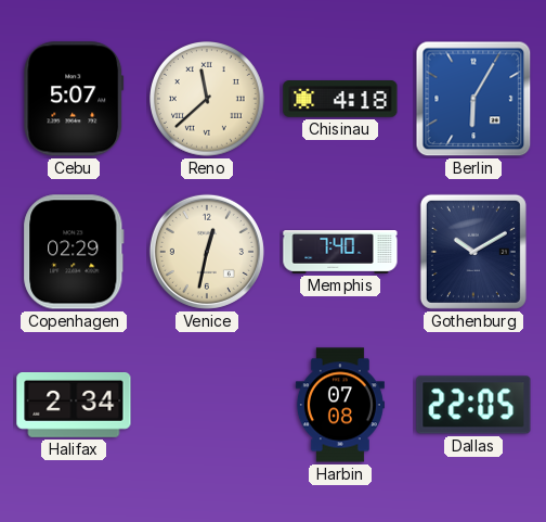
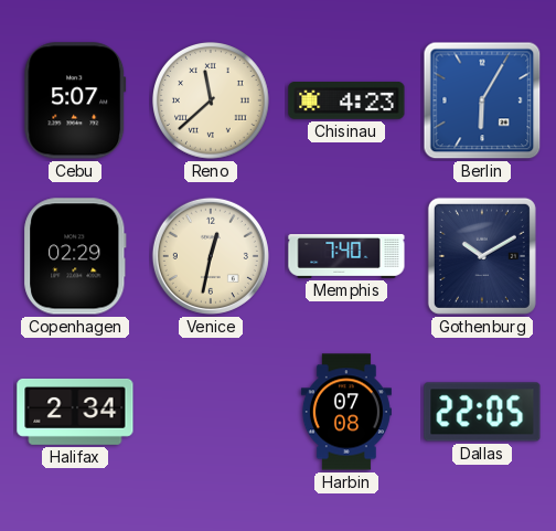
Chisinau: 4:18 -> 4:23 (346, 100)
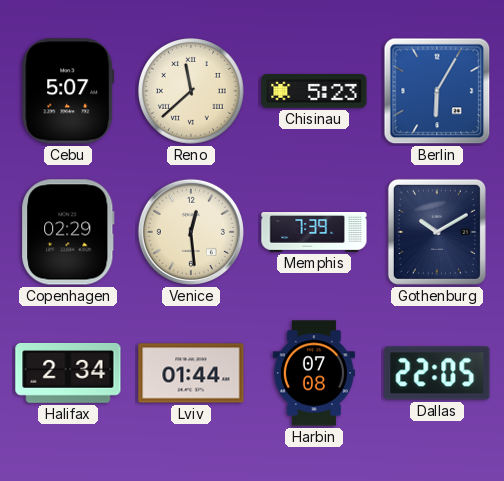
Chisinau: 4:23 -> 5:23 (314, 91)
Venice: 12:32 -> 12:29 (191, 232)
Memphis: 7:40 -> 7:39 (314, 232)
Lviv: none -> 01:44 (191, 373)
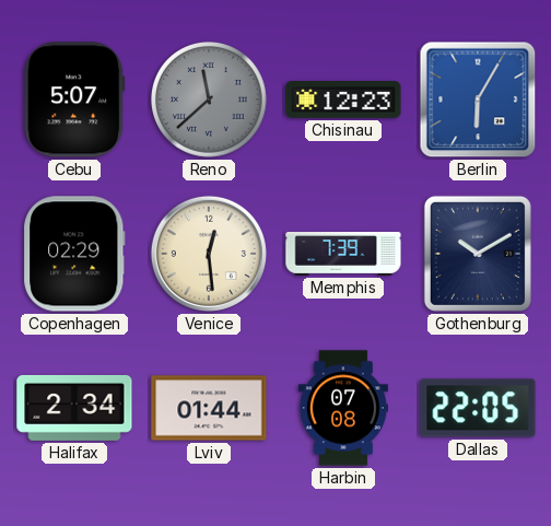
Reno dial: cream -> grey (210, 101)
Chisinau: 5:23 -> 12:23 (343, 100)
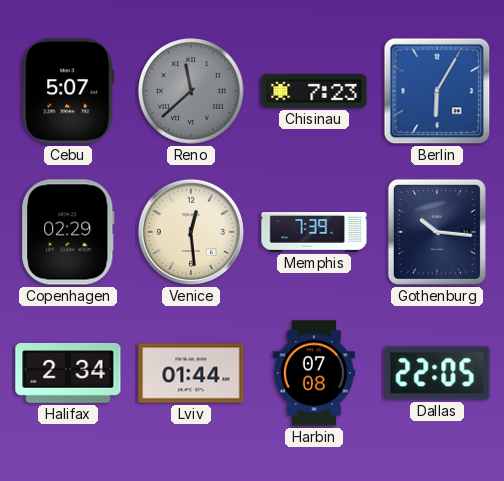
Chisinau: 12:23 -> 7:23 (314, 91)
Gothenburg: 10:10 -> 10:16 (437, 232)
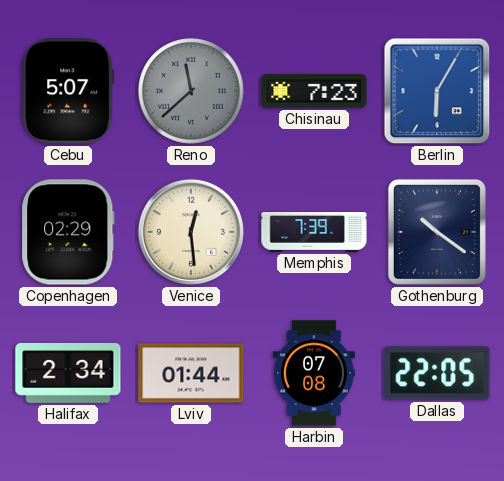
Gothenburg: 10:16 -> 10:21 (437, 232)
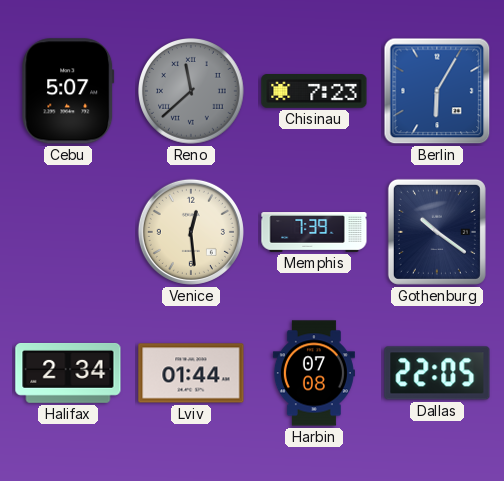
Copenhagen: 02:29 -> none (68, 232)
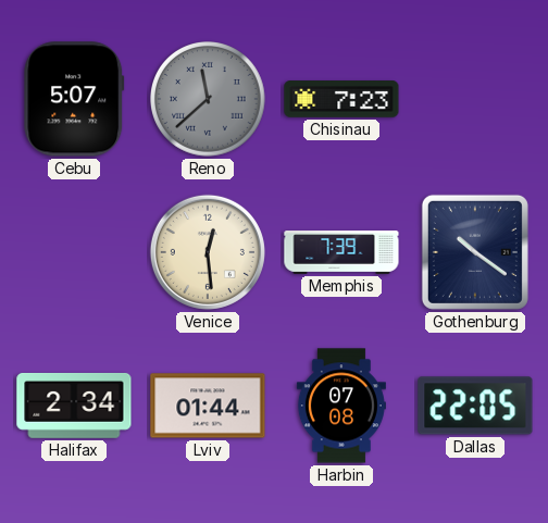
Berlin: 6:05 -> none (437, 91)
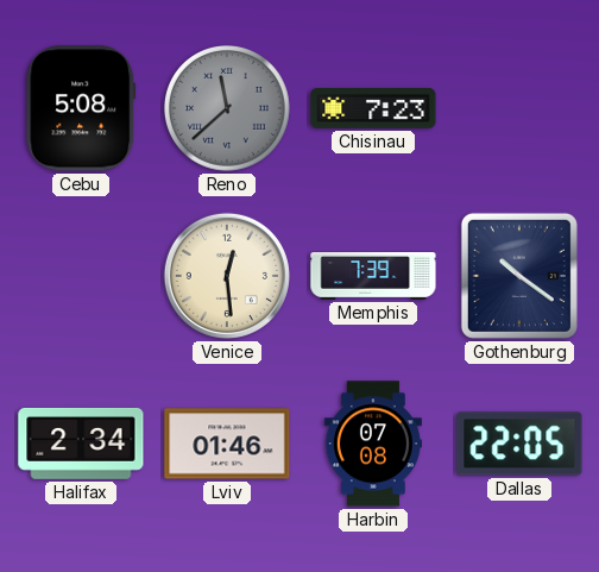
Cebu: 5:07 -> 5:08 (81, 108)
Lviv: 01:44 -> 01:46 (227, 444)
